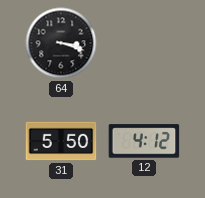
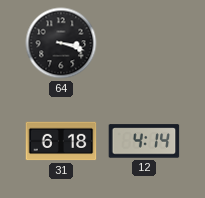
31: 5:50 -> 6:18 (61, 141)
12: 4:12 -> 4:14 (144, 141)
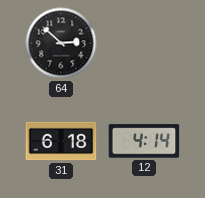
64: 3:18 -> 2:52 (61, 43)
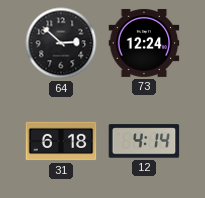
73: none -> 12:24 (144, 43)
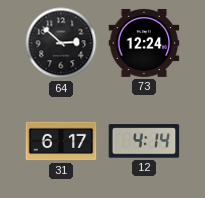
31: 6:18 -> 6:17 (61, 141)
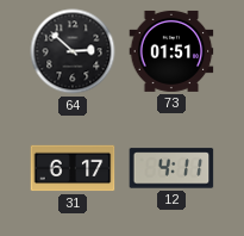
73: 12:24 -> 01:51 (171, 51)
12: 4:14 -> 4:11 (171, 168)
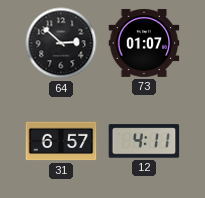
73: 01:51 -> 01:07 (144, 43)
31: 6:17 -> 6:57 (61, 141)
